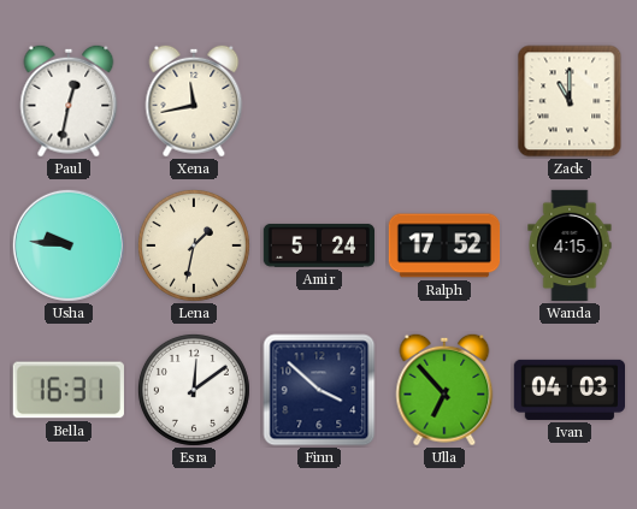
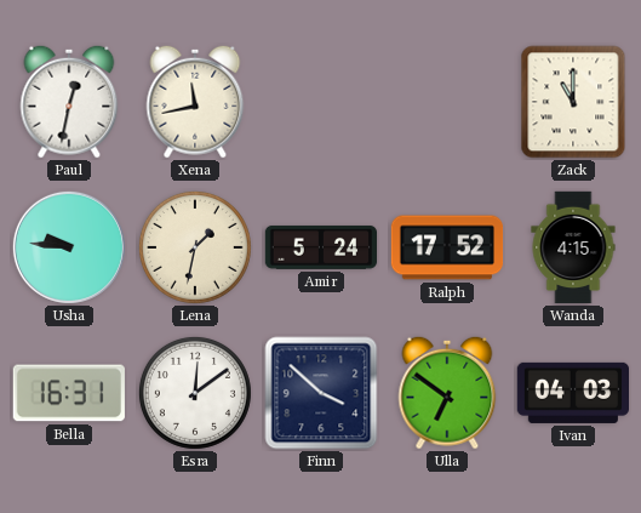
Ulla: 6:53 -> 6:51 (447, 393)
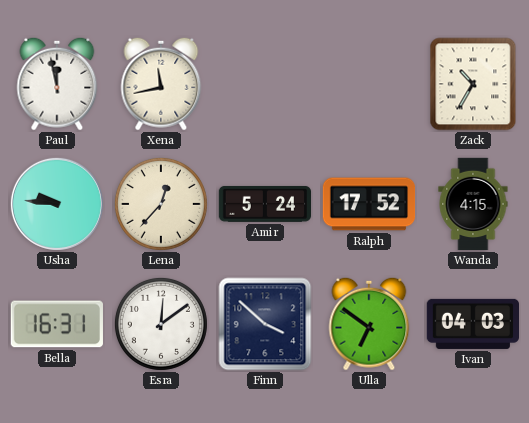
Paul: 12:32 -> 11:58 (57, 84)
Zack: 11:00 -> 10:35 (473, 84)
Lena: 1:32 -> 12:37 (161, 204)
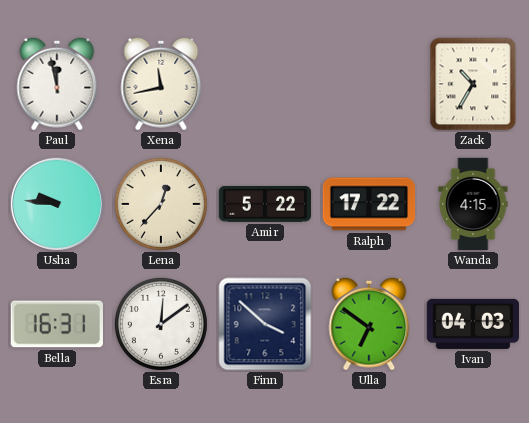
Amir: 5:24 -> 5:22 (265, 204)
Ralph: 17:52 -> 17:22 (369, 204)
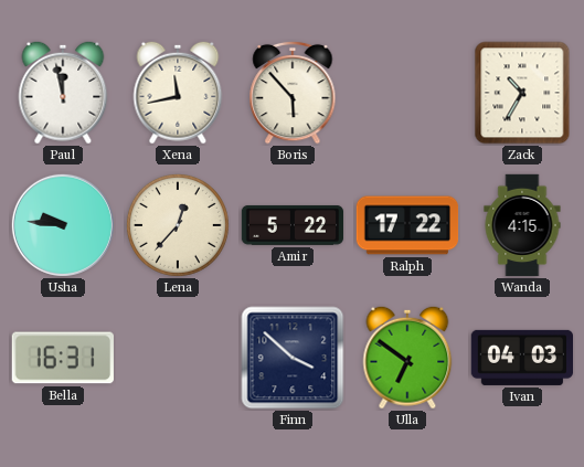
Boris: none -> 5:53 (293, 93)
Esra: 12:09 -> none (161, 324)
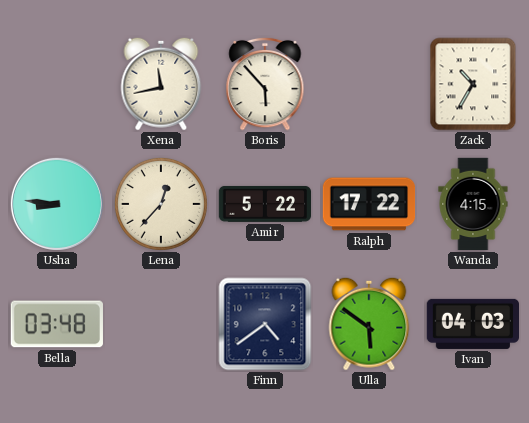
Paul: 11:58 -> none (63, 93)
Usha: 9:46 -> 8:46 (57, 204)
Bella: 16:31 -> 03:48 (57, 324)
Finn: 3:52 -> 4:39 (265, 324)
Ulla: 6:51 -> 5:51 (369, 324)
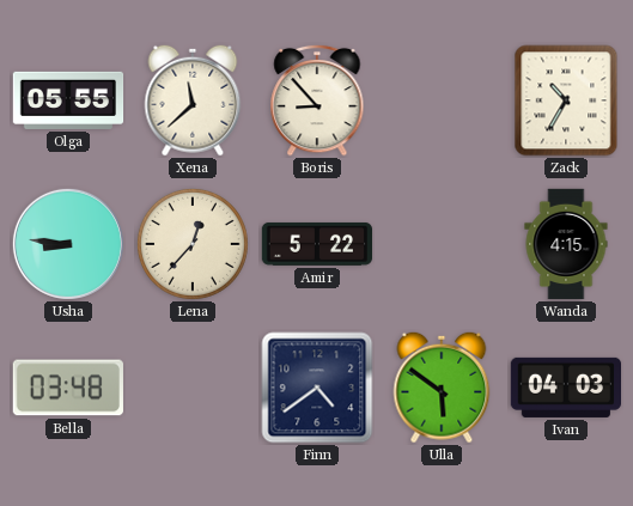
Olga: none -> 05:55 (68, 100)
Xena: 11:43 -> 11:38 (193, 100)
Boris: 5:53 -> 8:53 (317, 100)
Ralph: 17:22 -> none (369, 204)
